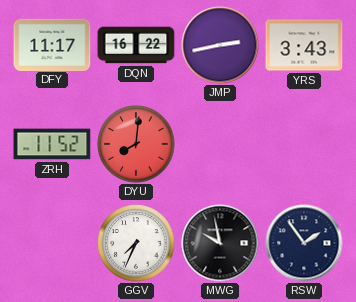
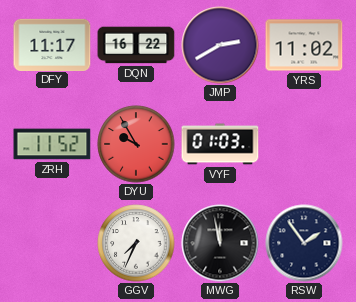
JMP: 2:43 -> 2:40 (220, 45)
YRS: 3:43 -> 11:02 (304, 45)
DYU: 8:01 -> 9:55 (136, 144)
VYF: none -> 01:03 (220, 144)
MWG: 9:58 -> 11:58 (220, 243)
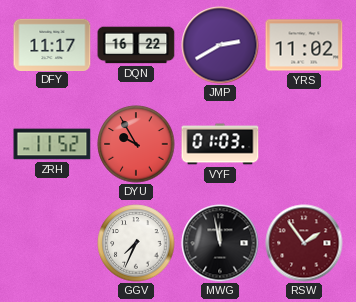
RSW dial: navy -> burgundy (304, 243)
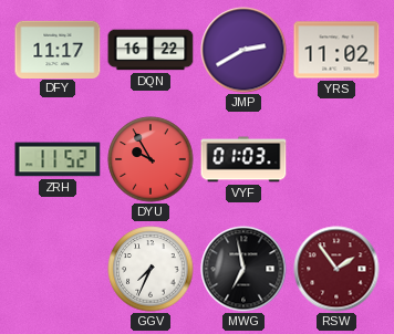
MWG: 11:58 -> 6:58 (243, 269)
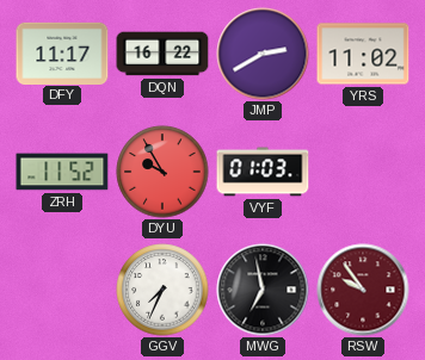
RSW: 1:54 -> 9:54 (363, 290)
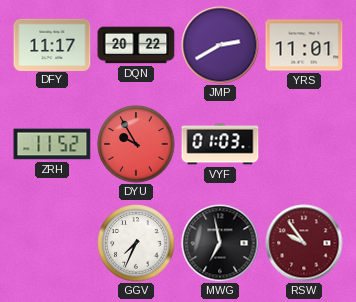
DQN: 16:22 -> 20:22 (136, 45)
YRS: 11:02 -> 11:01 (304, 45)
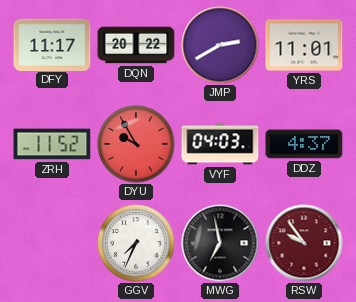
VYF: 01:03 -> 04:03 (220, 144)
DDZ: none -> 4:37 (304, 144)
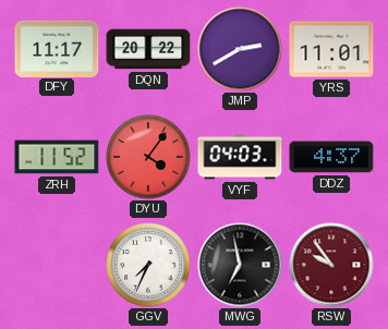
DYU: 9:55 -> 4:06 (148, 157)
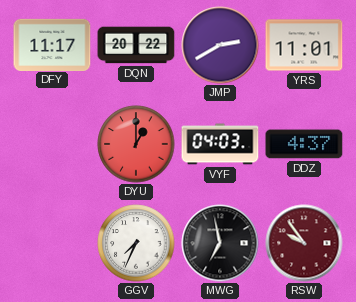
ZRH: 11:52 -> none (57, 157)
DYU: 4:06 -> 1:00 (136, 144)
